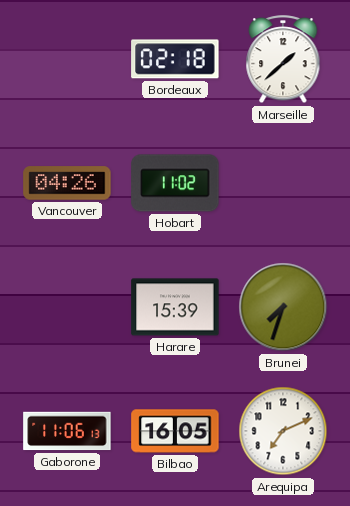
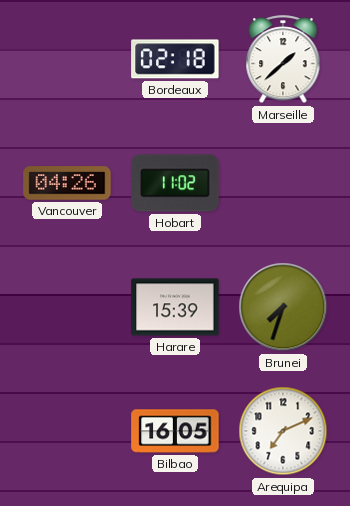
Gaborone: 11:06 -> none (67, 431)
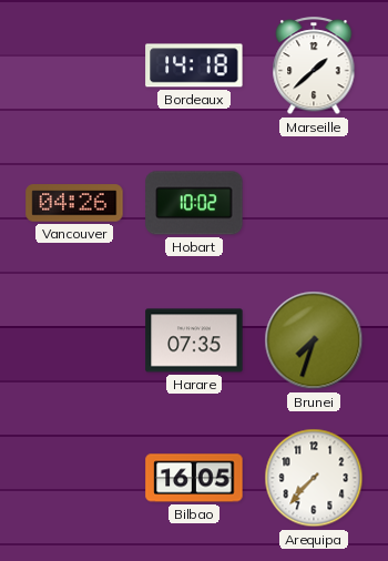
Bordeaux: 02:18 -> 14:18 (194, 65)
Hobart: 11:02 -> 10:02 (194, 203)
Harare: 15:39 -> 07:35 (194, 340)
Arequipa: 7:11 -> 7:37 (314, 478)
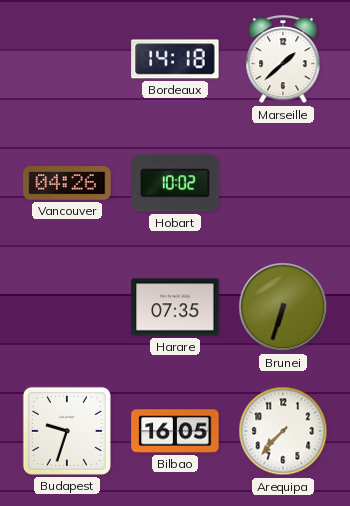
Brunei: 7:33 -> 6:33 (283, 307)
Budapest: none -> 9:33 (67, 431)
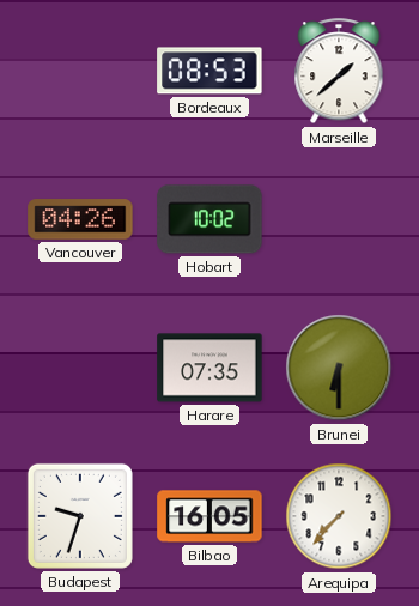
Bordeaux: 14:18 -> 08:53 (209, 71)
Brunei: 6:33 -> 6:30 (339, 368)
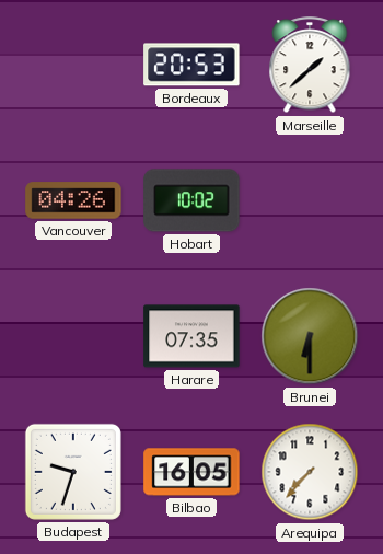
Bordeaux: 08:53 -> 20:53 (191, 65)
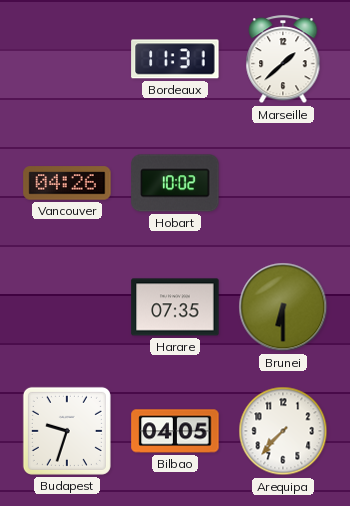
Bordeaux: 20:53 -> 11:31 (175, 59)
Bilbao: 16:05 -> 04:05 (175, 431)
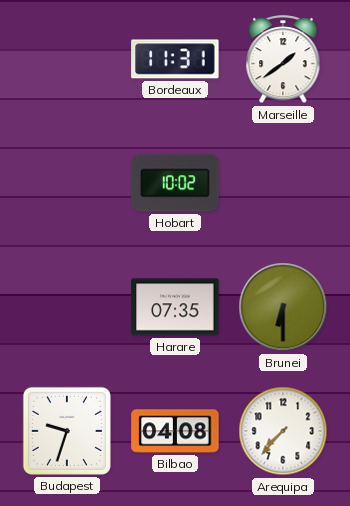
Marseille: 1:38 -> 1:39 (283, 60)
Vancouver: 04:26 -> none (67, 183)
Bilbao: 04:05 -> 04:08 (175, 431)
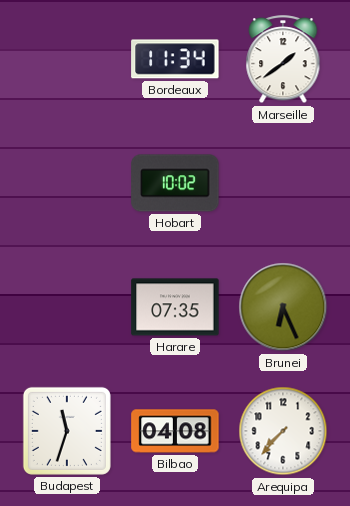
Bordeaux: 11:31 -> 11:34 (175, 59)
Brunei: 6:30 -> 6:26 (283, 307)
Budapest: 9:33 -> 11:33 (67, 431)
